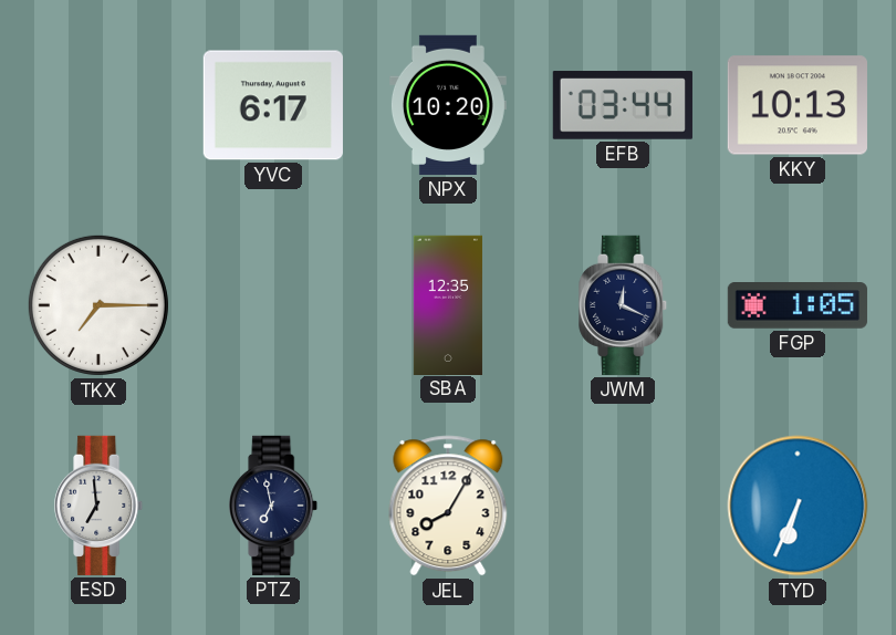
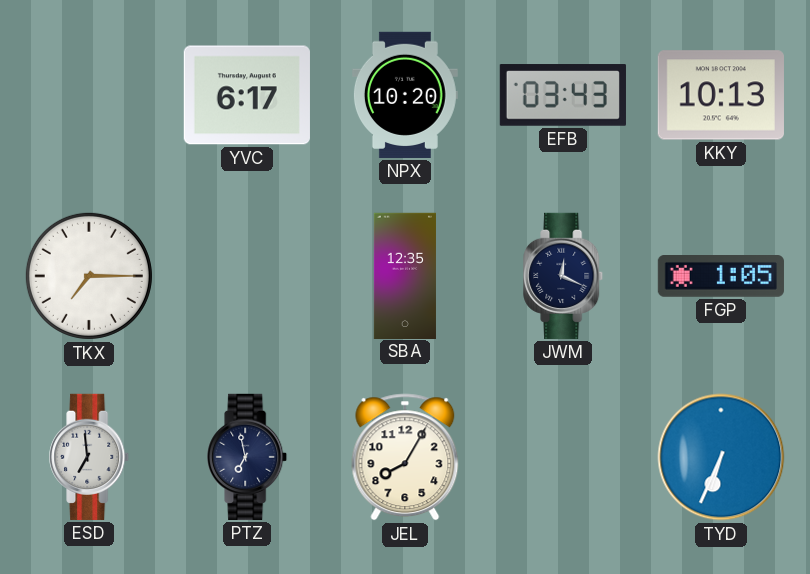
EFB: 03:44 -> 03:43 (563, 95)
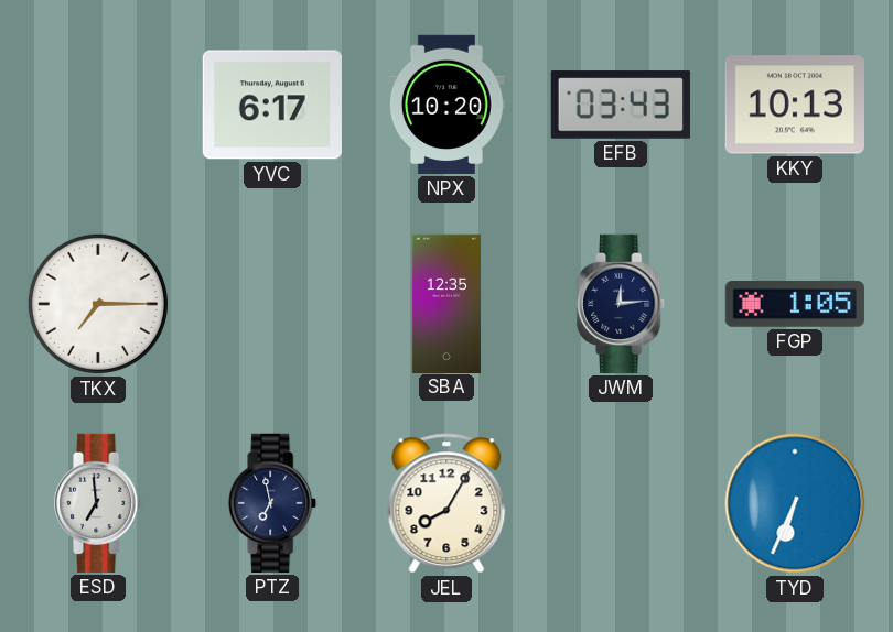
JWM: 12:19 -> 12:14 (622, 304)
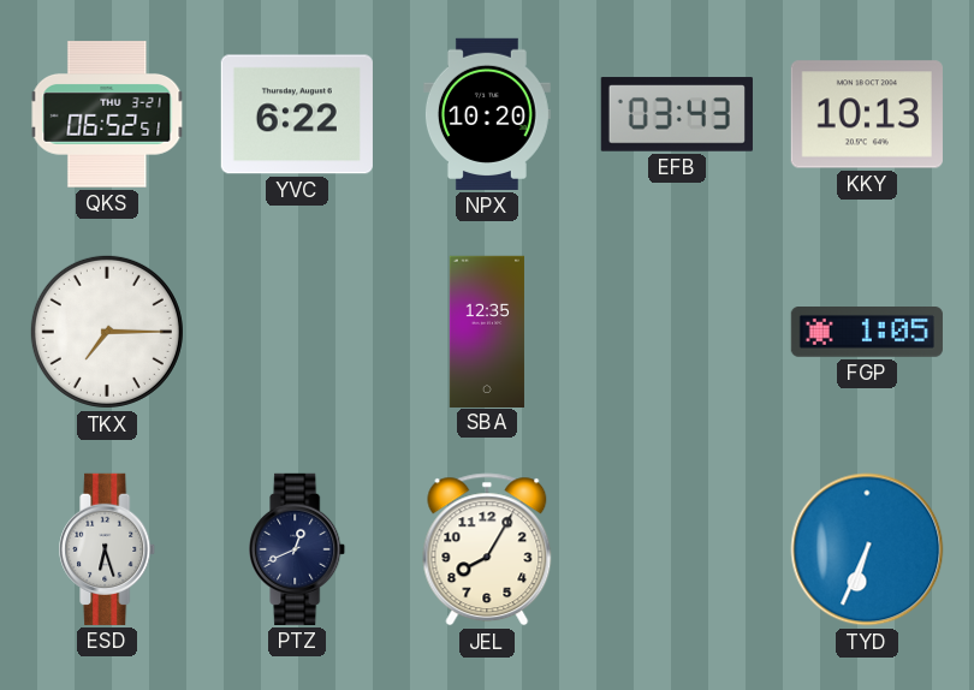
QKS: none -> 06:52 (107, 114)
YVC: 6:17 -> 6:22 (297, 114)
JWM: 12:14 -> none (622, 304)
ESD: 6:59 -> 6:27 (108, 549)
PTZ: 6:58 -> 12:41 (298, 549)
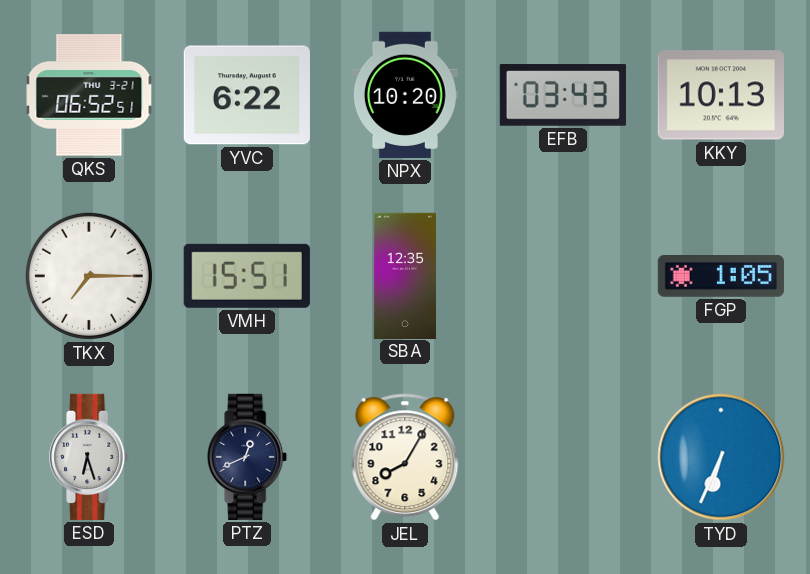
VMH: none -> 15:51 (247, 276)
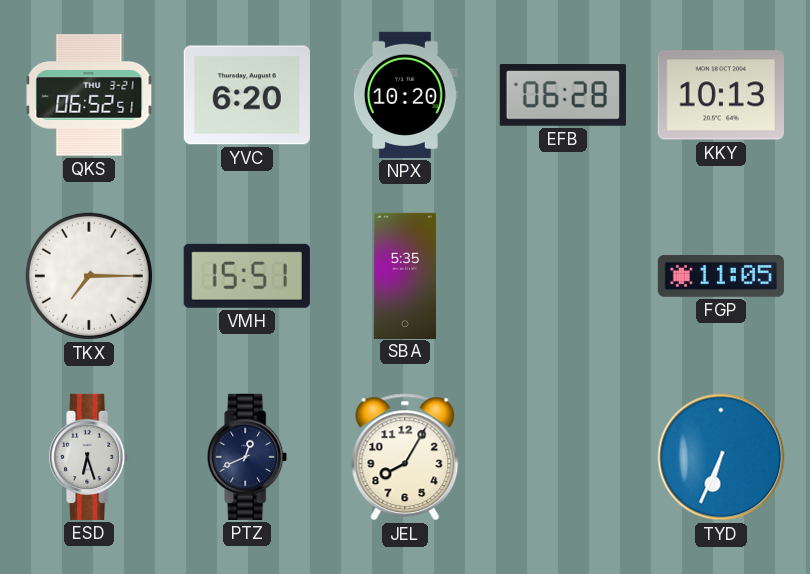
YVC: 6:22 -> 6:20 (247, 95)
EFB: 03:43 -> 06:28 (563, 95)
SBA: 12:35 -> 5:35 (405, 275)
FGP: 1:05 -> 11:05 (721, 277)
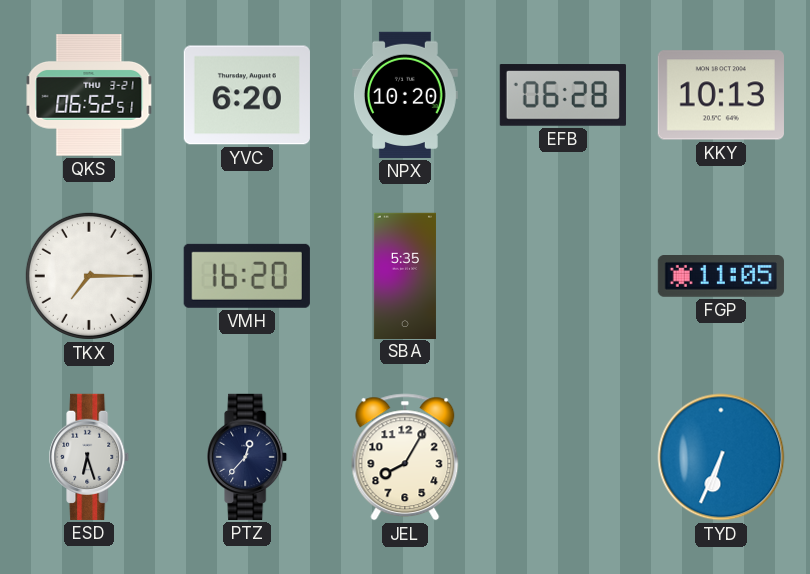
VMH: 15:51 -> 16:20 (247, 276)
PTZ: 12:41 -> 12:37 (248, 457)
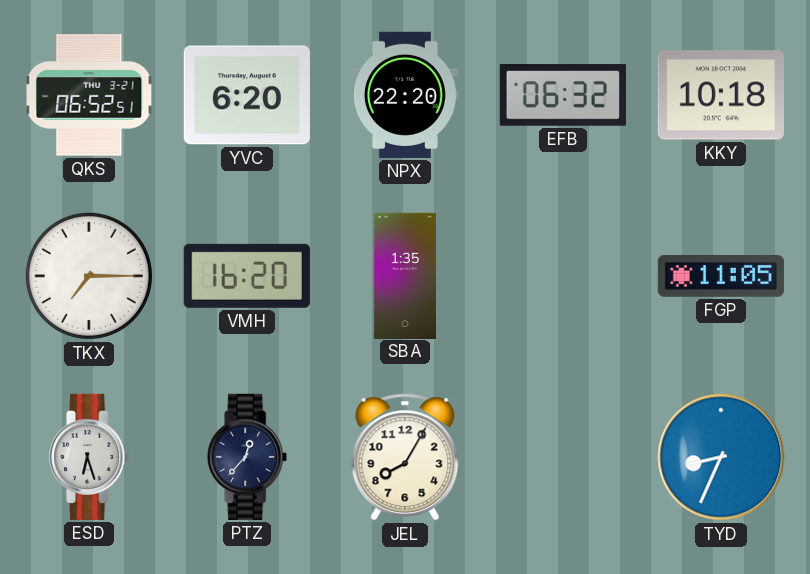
NPX: 10:20 -> 22:20 (405, 95)
EFB: 06:28 -> 06:32 (563, 95)
KKY: 10:13 -> 10:18 (721, 95)
SBA: 5:35 -> 1:35 (405, 275)
TYD: 6:34 -> 8:34 (721, 457)
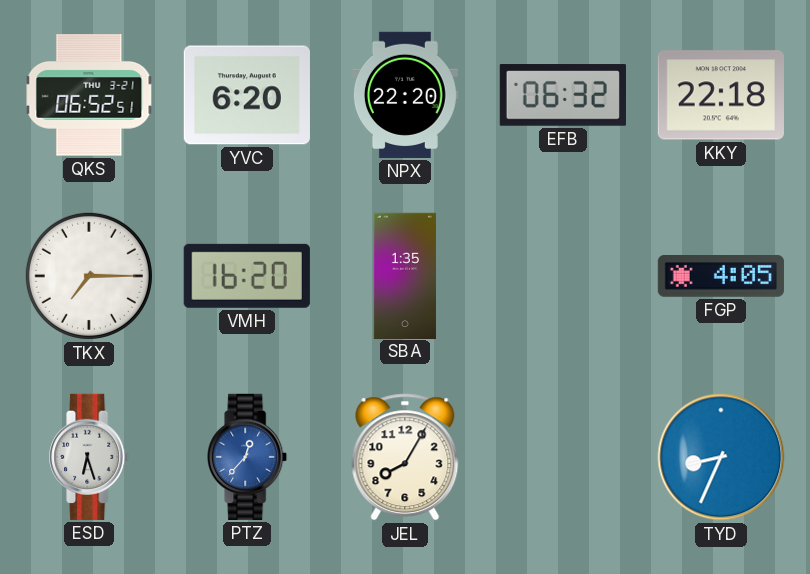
KKY: 10:18 -> 22:18 (721, 95)
FGP: 11:05 -> 4:05 (721, 277)
PTZ dial: navy -> blue (248, 457)
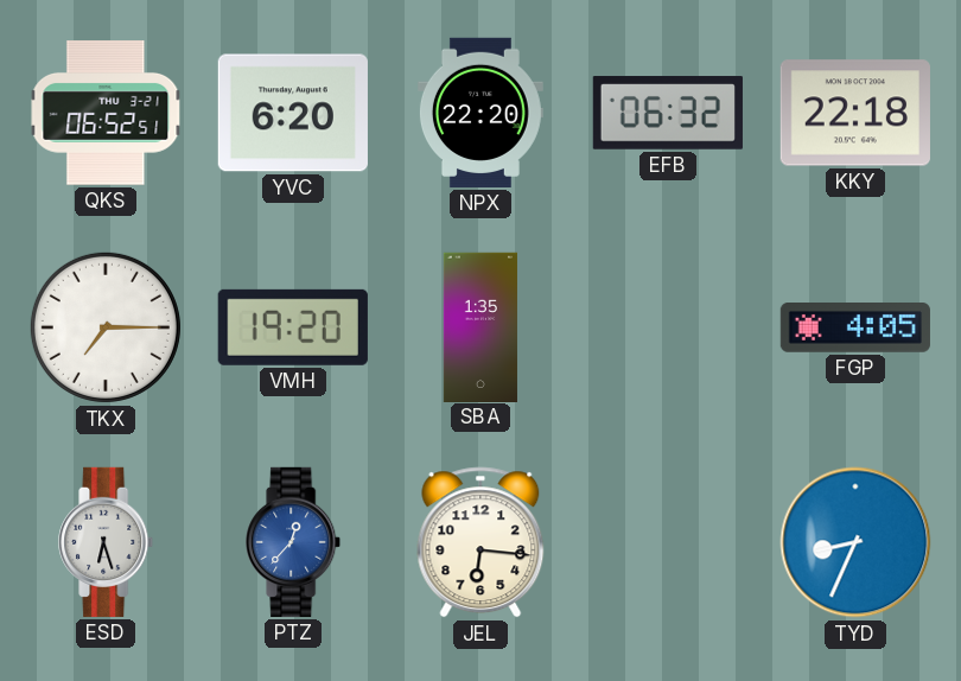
VMH: 16:20 -> 19:20 (293, 327)
JEL: 8:05 -> 6:16 (480, 542)
